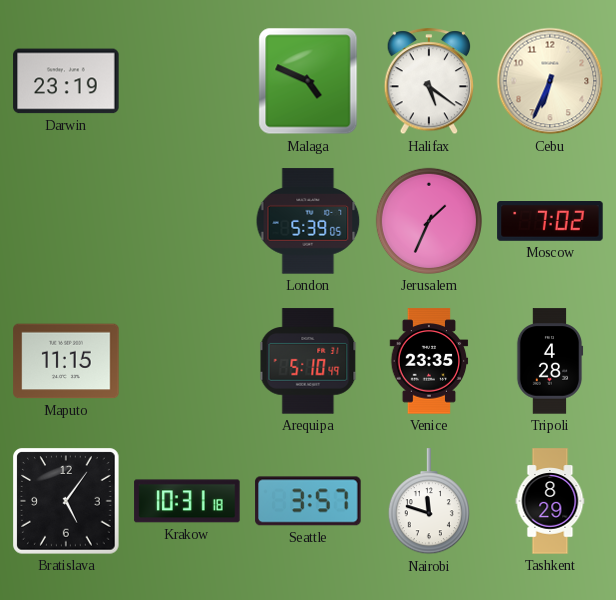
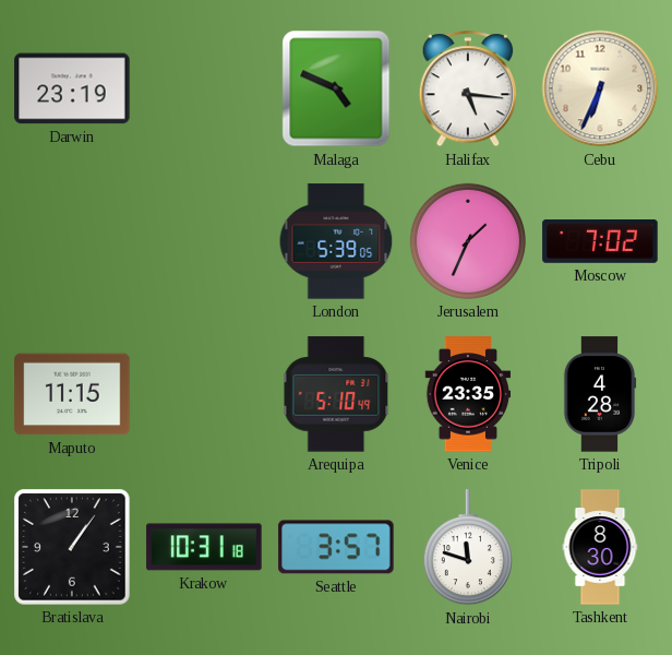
Halifax: 5:21 -> 5:16 (468, 90)
Bratislava: 5:06 -> 1:06 (72, 547)
Tashkent: 8:29 -> 8:30 (600, 547)
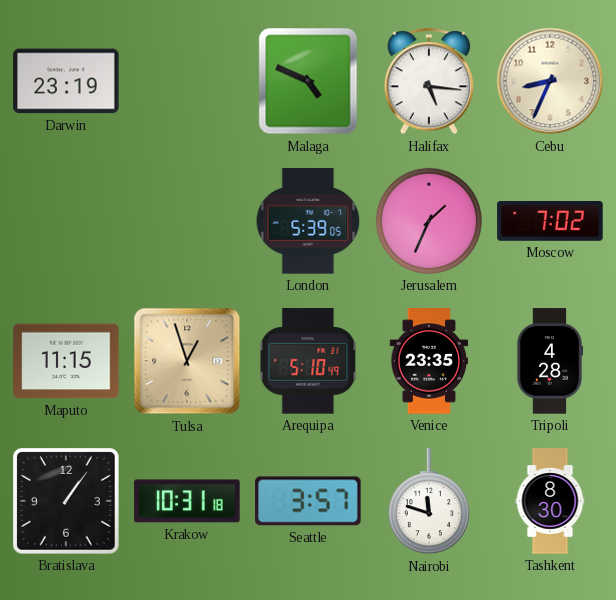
Cebu: 6:34 -> 8:34 (550, 81)
Tulsa: none -> 12:57 (187, 361)
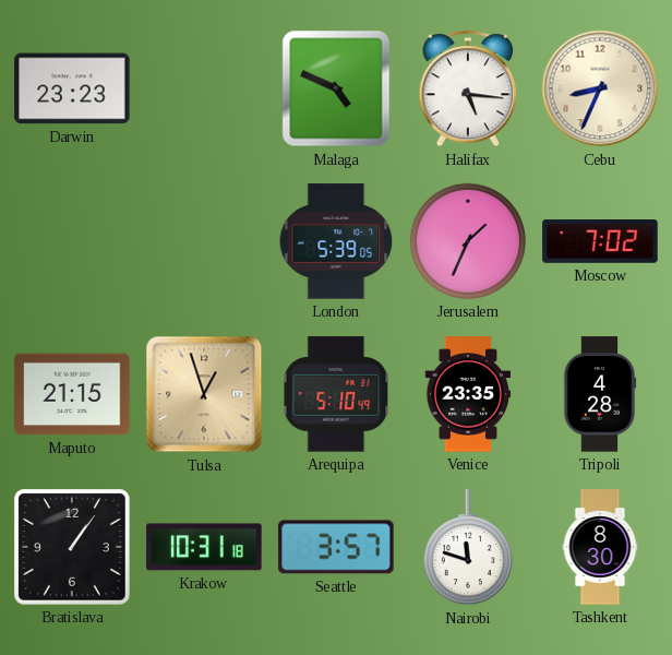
Darwin: 23:19 -> 23:23 (72, 88)
Maputo: 11:15 -> 21:15 (72, 394)
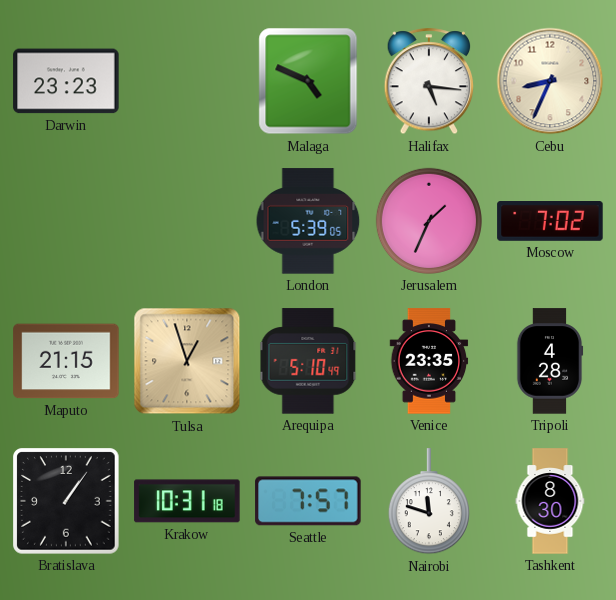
Seattle: 3:57 -> 7:57 (308, 501)
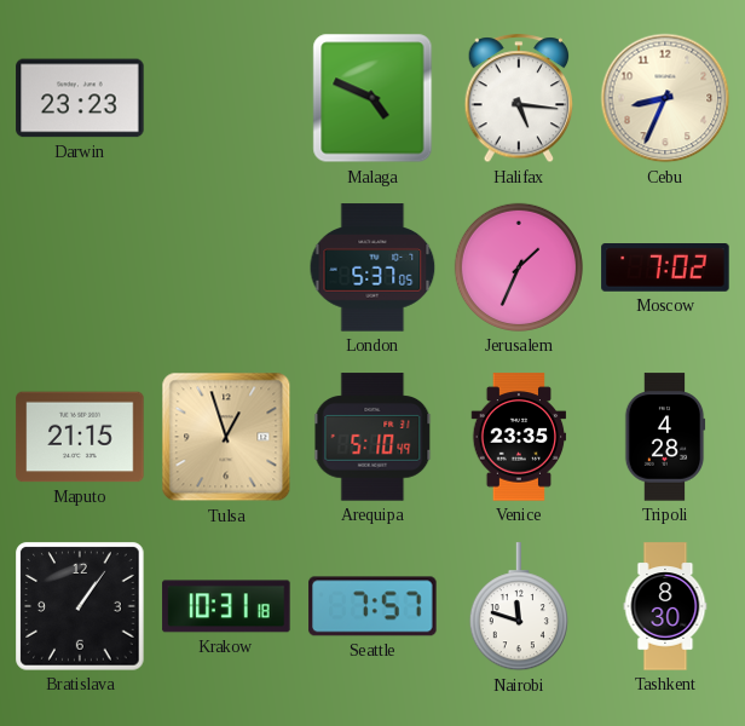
London: 5:39 -> 5:37 (372, 267)
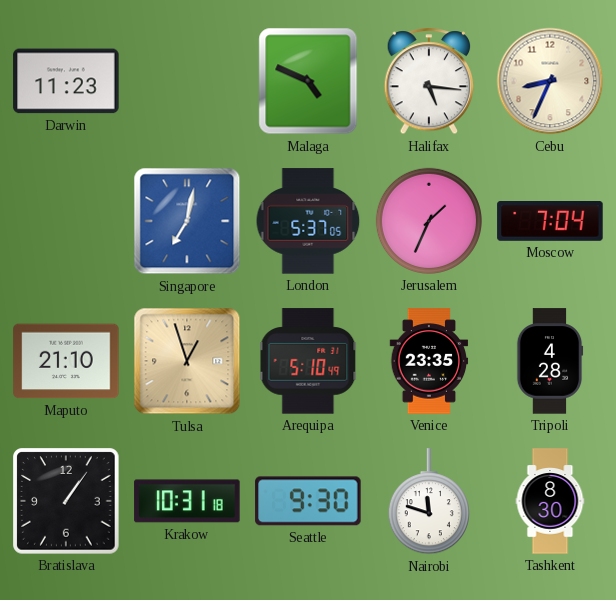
Darwin: 23:23 -> 11:23 (66, 81)
Singapore: none -> 7:02 (187, 221)
Moscow: 7:02 -> 7:04 (550, 222)
Maputo: 21:15 -> 21:10 (66, 361)
Seattle: 7:57 -> 9:30 (308, 501)
